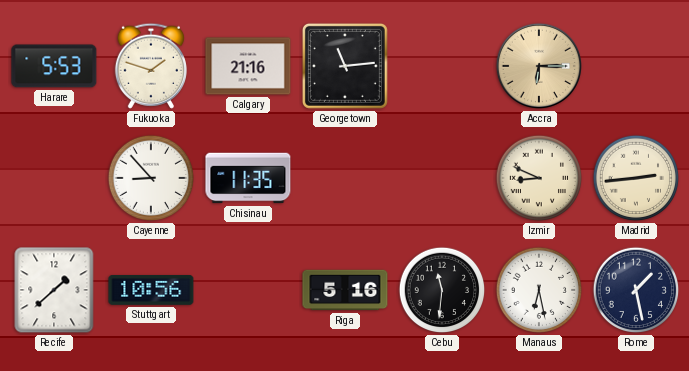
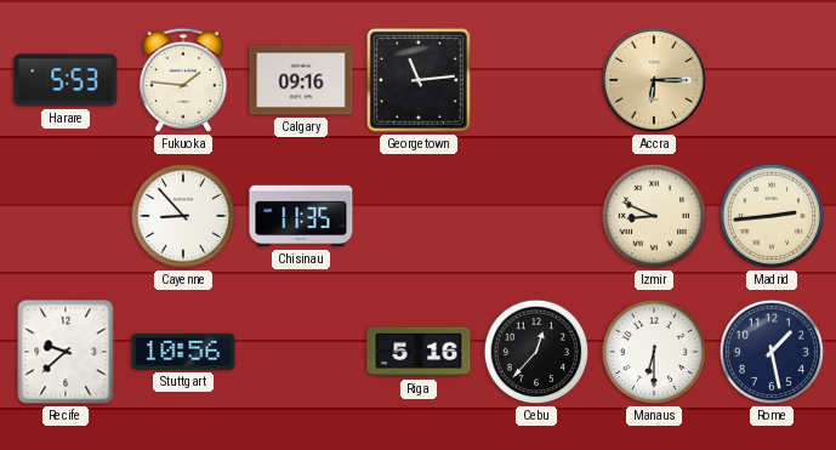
Fukuoka: 1:48 -> 1:46 (183, 80)
Calgary: 21:16 -> 09:16 (301, 80)
Recife: 1:38 -> 9:38 (66, 352)
Cebu: 11:31 -> 12:37 (536, 352)
Manaus: 6:28 -> 6:30 (654, 352)
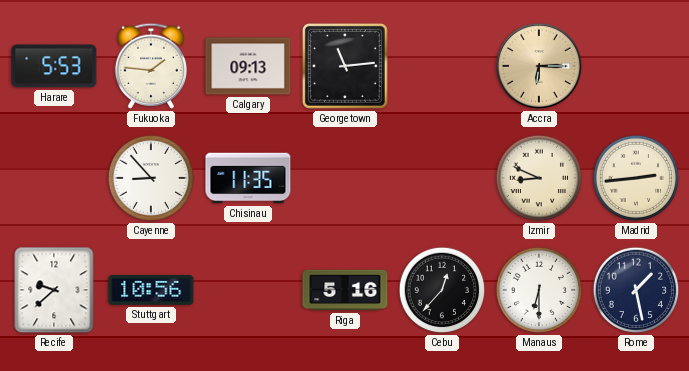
Calgary: 09:16 -> 09:13 (248, 66)
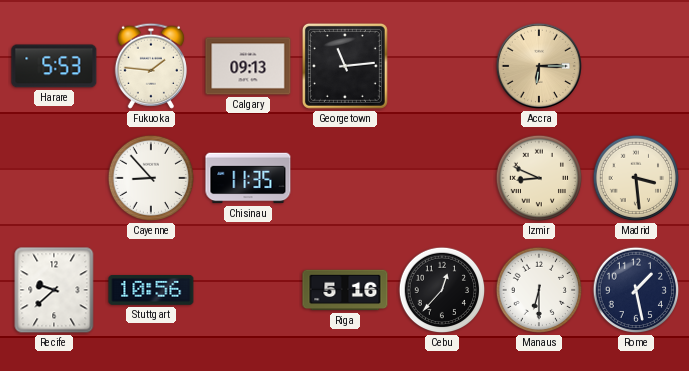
Madrid: 2:44 -> 3:29 (636, 178)
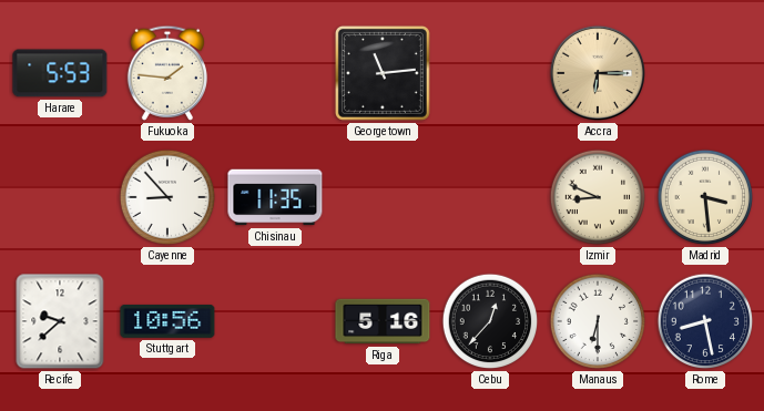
Calgary: 09:13 -> none (248, 66)
Rome: 1:28 -> 8:28 (705, 321)
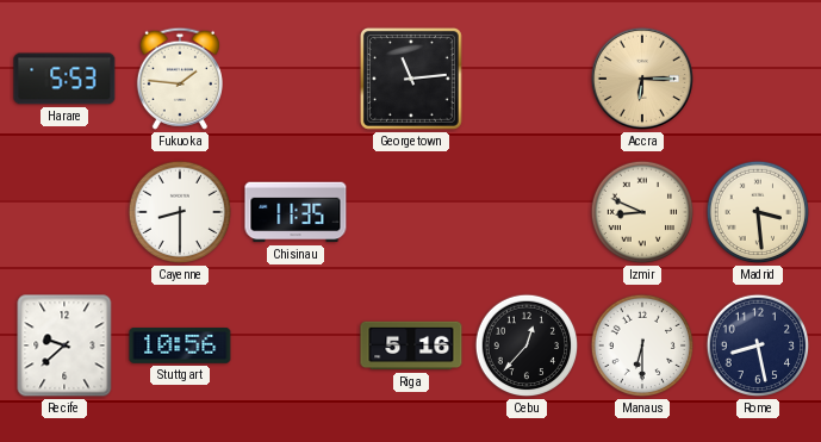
Cayenne: 8:53 -> 8:30 (180, 212)
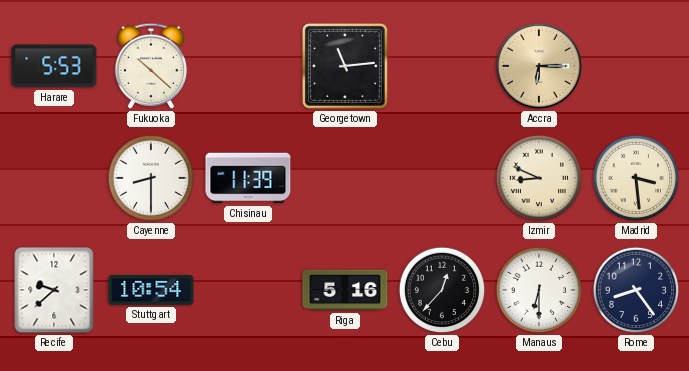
Fukuoka: 1:46 -> 10:22 (151, 66)
Chisinau: 11:35 -> 11:39 (248, 178)
Stuttgart: 10:56 -> 10:54 (151, 291)
Rome: 8:28 -> 8:24 (636, 290)
